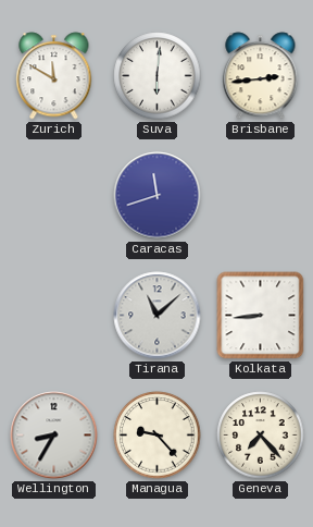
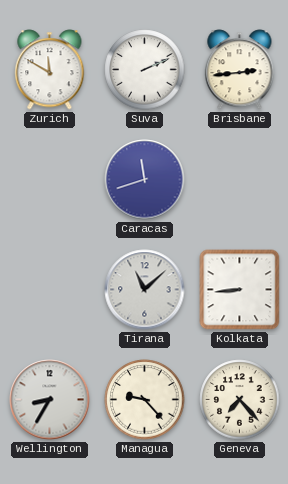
Suva: 6:01 -> 2:11 (145, 70)
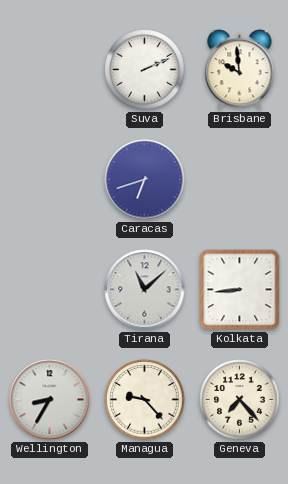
Zurich: 11:50 -> none (50, 70)
Brisbane: 2:44 -> 9:59 (240, 70)
Caracas: 11:42 -> 6:42 (145, 180)
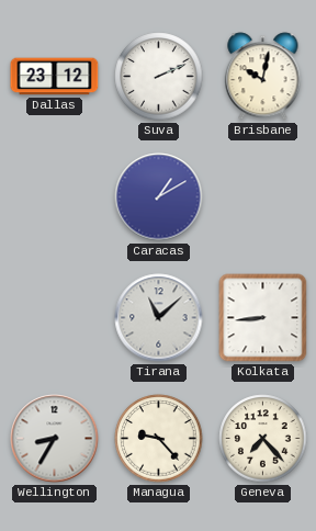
Dallas: none -> 23:12 (55, 77)
Brisbane: 9:59 -> 10:02 (263, 77)
Caracas: 6:42 -> 1:10 (159, 197)
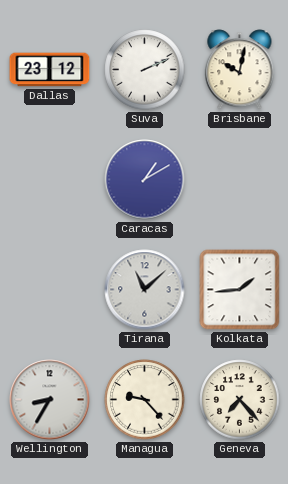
Kolkata: 8:44 -> 1:44 (240, 290)
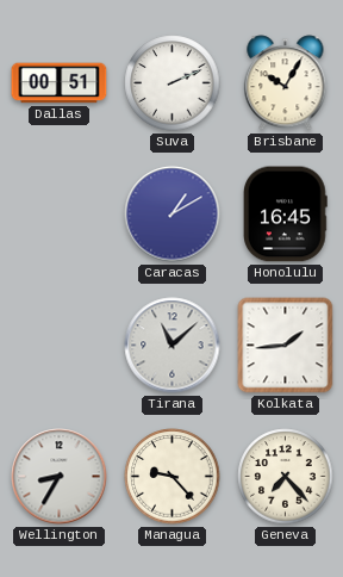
Dallas: 23:12 -> 00:51 (60, 83)
Brisbane: 10:02 -> 10:05 (286, 83)
Honolulu: none -> 16:45 (286, 215)
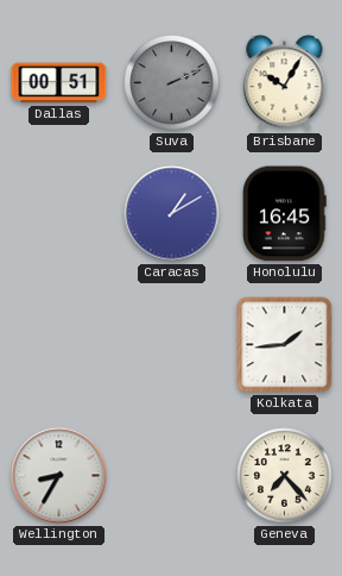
Suva dial: white -> grey (172, 83)
Tirana: 11:08 -> none (173, 346)
Managua: 9:23 -> none (173, 477)
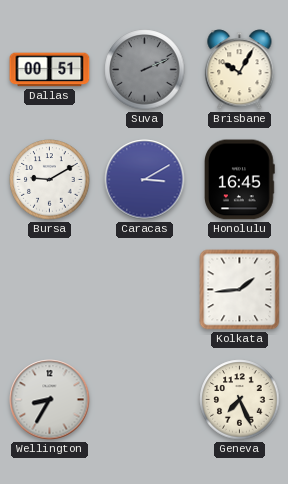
Bursa: none -> 9:10 (50, 180)
Caracas: 1:10 -> 3:10 (145, 180)
Geneva: 7:23 -> 7:26 (240, 400)
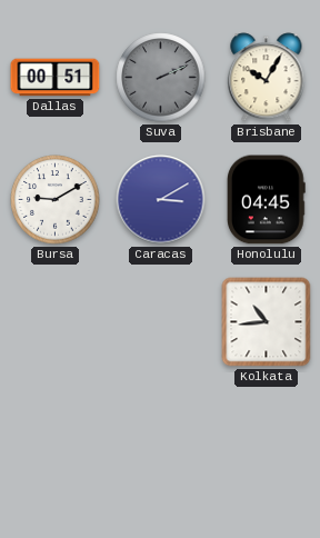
Honolulu: 16:45 -> 04:45 (267, 200)
Kolkata: 1:44 -> 10:44 (267, 322)
Wellington: 8:35 -> none (50, 400)
Geneva: 7:26 -> none (240, 400)
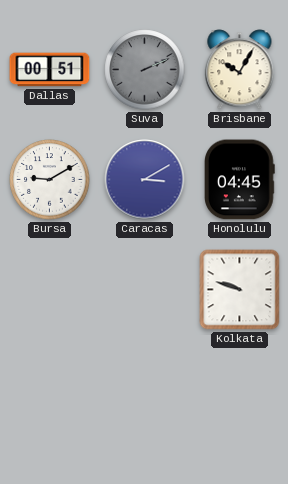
Kolkata: 10:44 -> 9:48 (240, 290)
